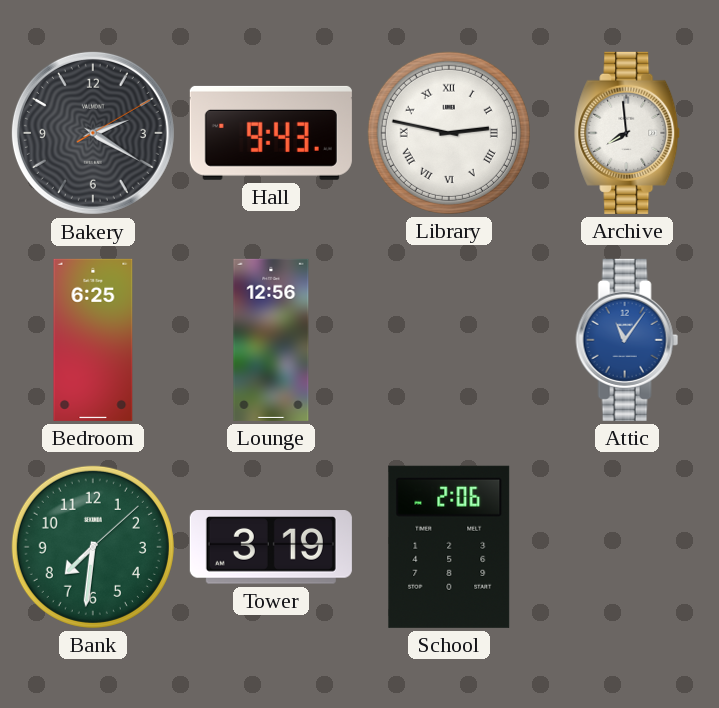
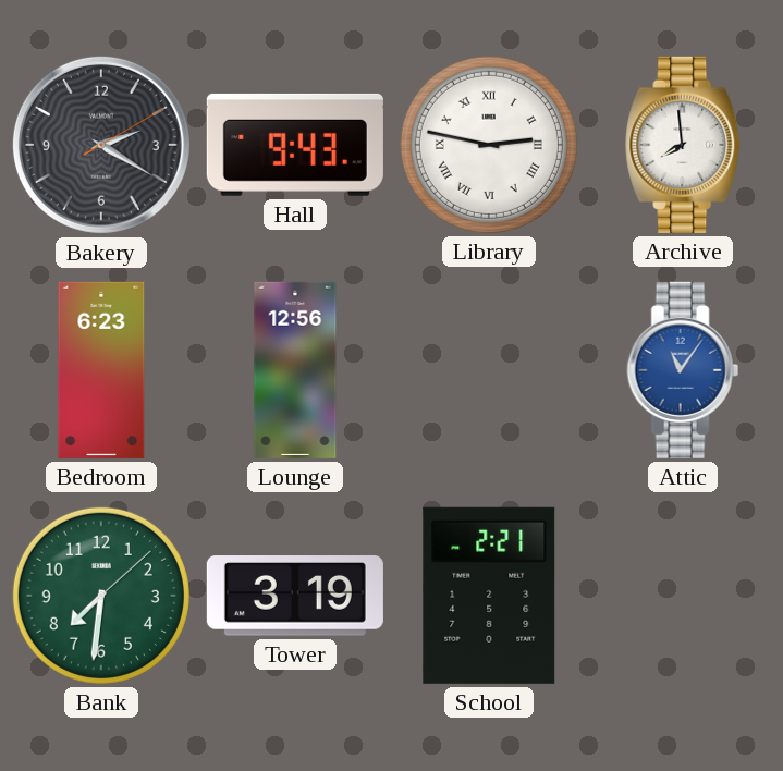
Bedroom: 6:25 -> 6:23 (101, 370)
School: 2:06 -> 2:21 (489, 596)
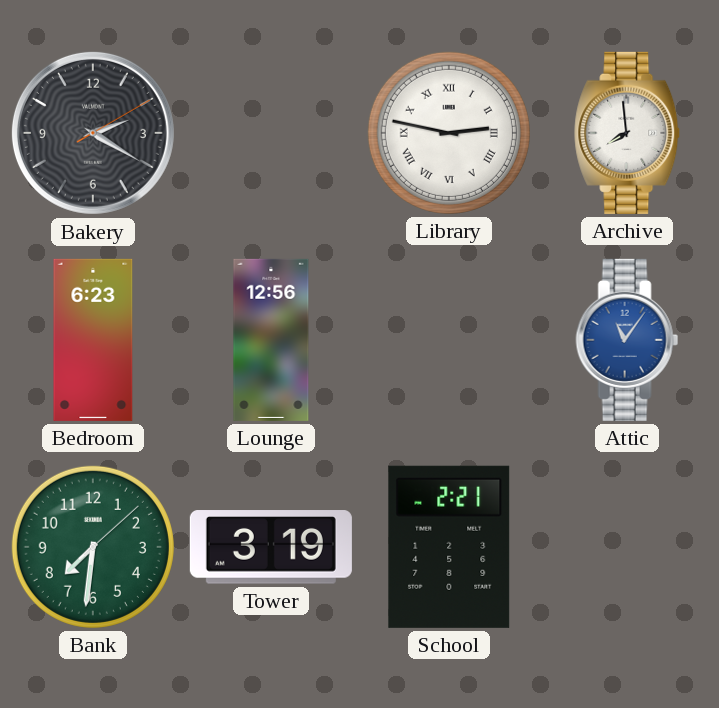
Hall: 9:43 -> none (295, 145)
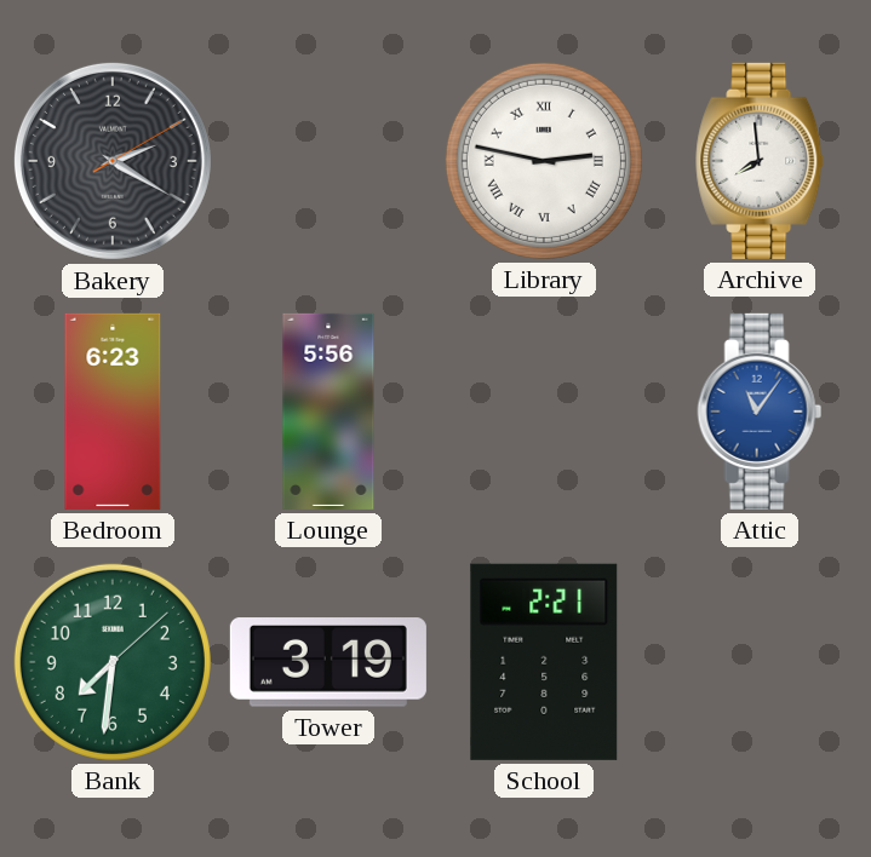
Lounge: 12:56 -> 5:56 (328, 412)
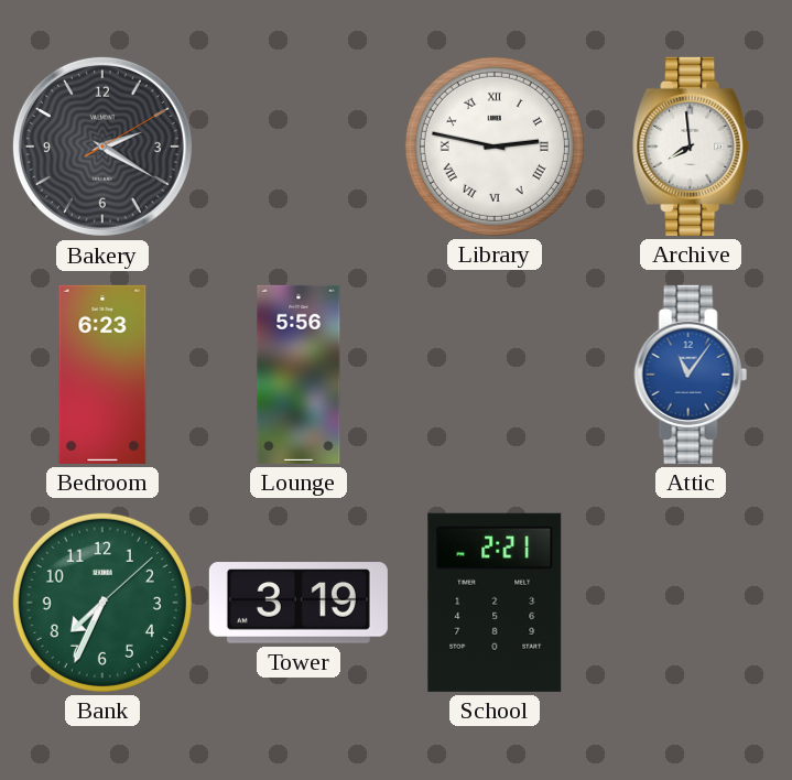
Bank: 7:31 -> 7:34 (102, 603)
